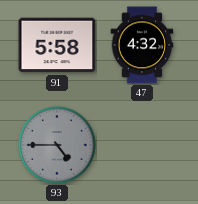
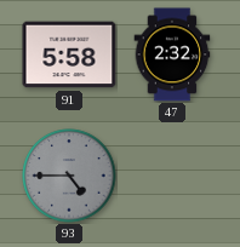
47: 4:32 -> 2:32 (172, 54)
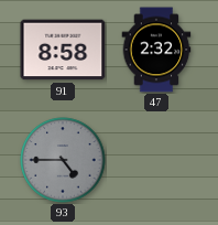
91: 5:58 -> 8:58 (63, 50)
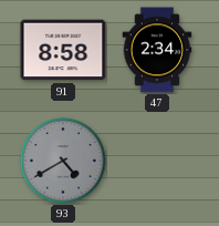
47: 2:32 -> 2:34 (157, 50)
93: 4:45 -> 4:40 (63, 161)
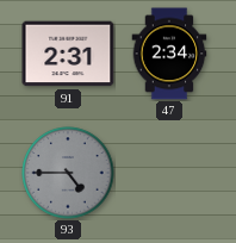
91: 8:58 -> 2:31 (68, 54)
93: 4:40 -> 4:45 (68, 173)
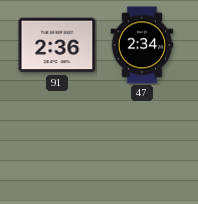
91: 2:31 -> 2:36 (57, 45)
93: 4:45 -> none (68, 173)
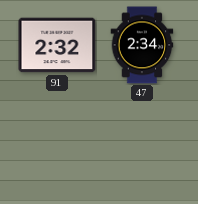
91: 2:36 -> 2:32 (57, 45)
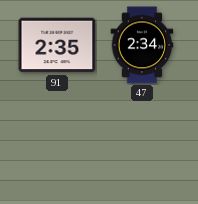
91: 2:32 -> 2:35 (57, 45)
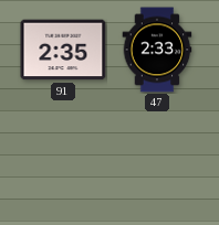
47: 2:34 -> 2:33 (157, 50)
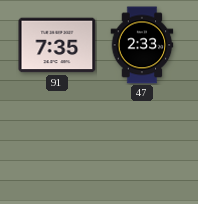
91: 2:35 -> 7:35 (57, 45)
